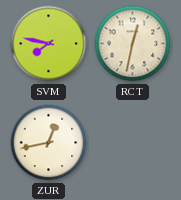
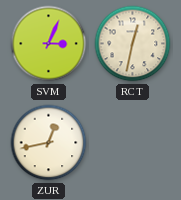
SVM: 7:47 -> 3:04 (49, 44)
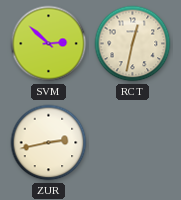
SVM: 3:04 -> 2:52 (49, 44)
ZUR: 12:43 -> 2:43 (49, 143)
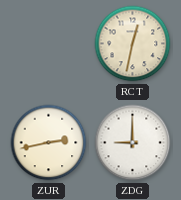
SVM: 2:52 -> none (49, 44)
ZDG: none -> 9:00 (133, 143)
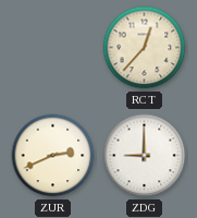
RCT: 12:32 -> 12:37 (145, 48)
ZUR: 2:43 -> 2:41 (53, 156)
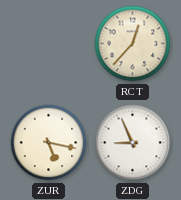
ZUR: 2:41 -> 5:17 (49, 143)
ZDG: 9:00 -> 8:56 (133, 143)
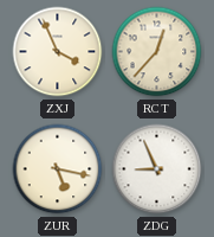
ZXJ: none -> 3:56 (58, 52)
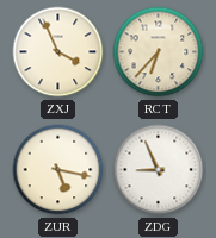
RCT: 12:37 -> 6:37 (159, 52)
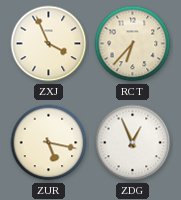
ZDG: 8:56 -> 12:56 (133, 143)
